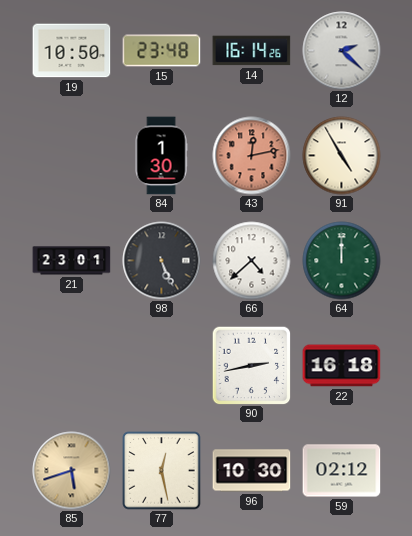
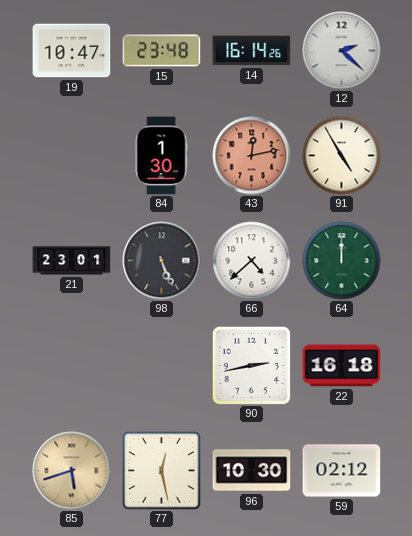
19: 10:50 -> 10:47 (72, 51)
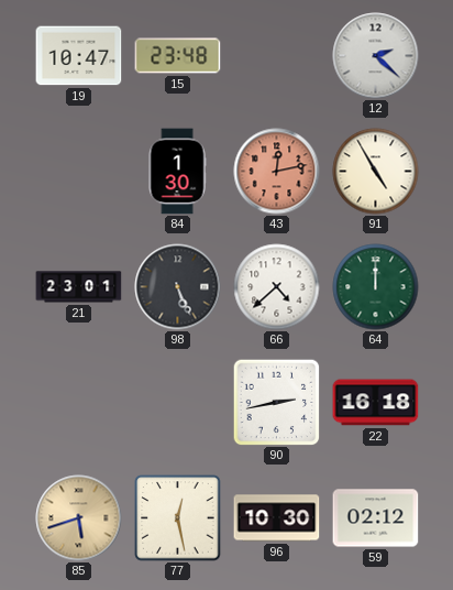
14: 16:14 -> none (252, 51)
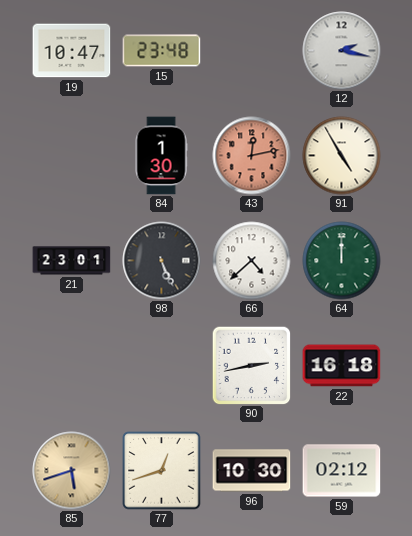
12: 2:22 -> 2:17 (342, 51)
77: 12:28 -> 12:42 (162, 471)
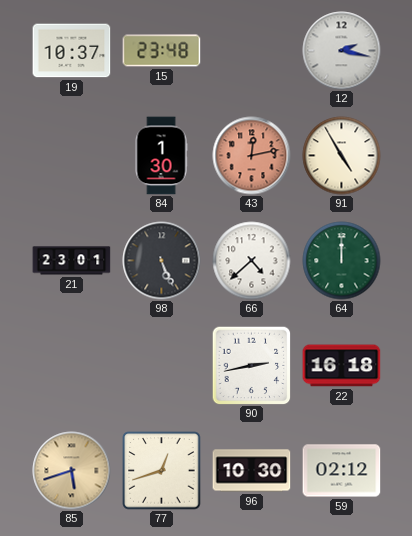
19: 10:47 -> 10:37 (72, 51)
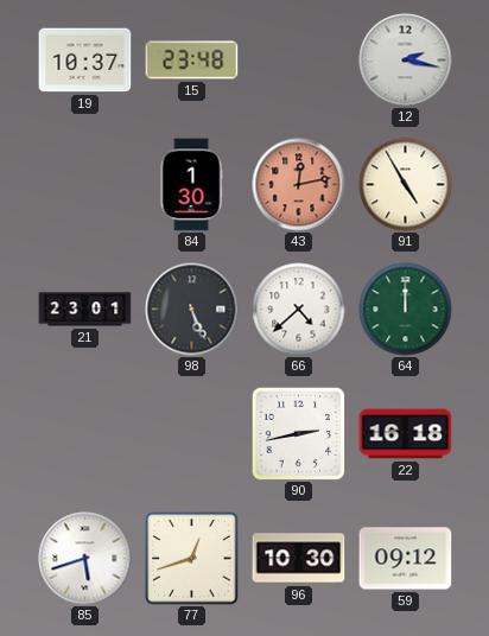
85 dial: champagne -> white (85, 559)
59: 02:12 -> 09:12 (406, 559)
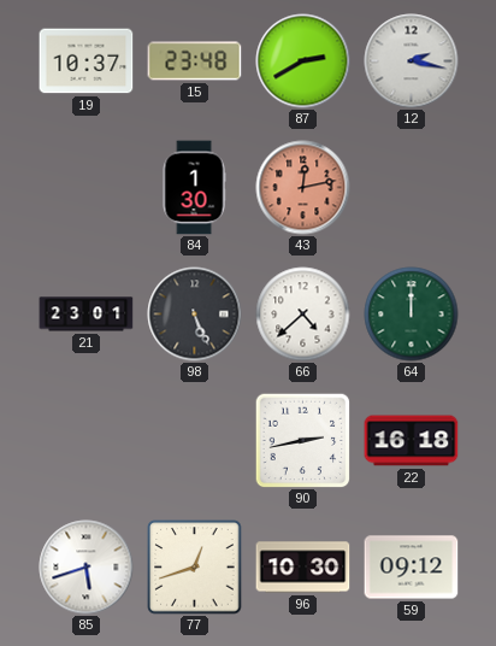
87: none -> 2:40 (303, 61)
91: 4:55 -> none (406, 185)
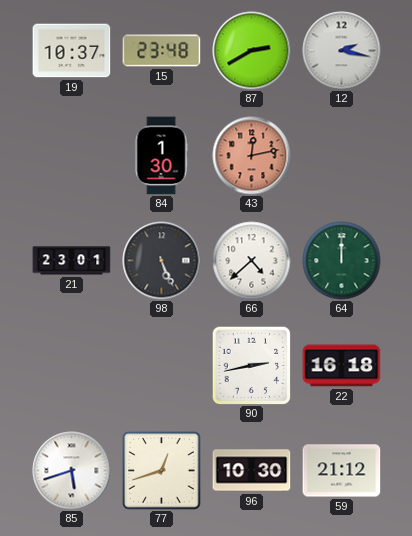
59: 09:12 -> 21:12 (342, 471)
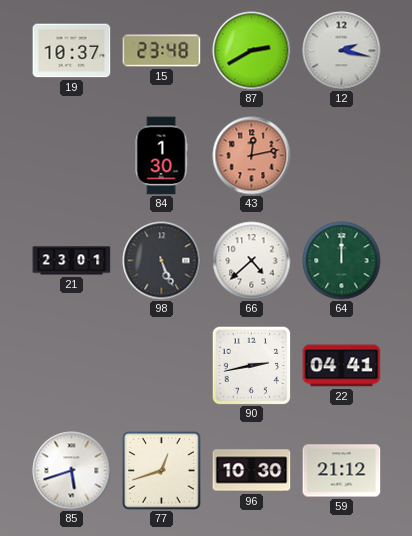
22: 16:18 -> 04:41 (342, 366)
